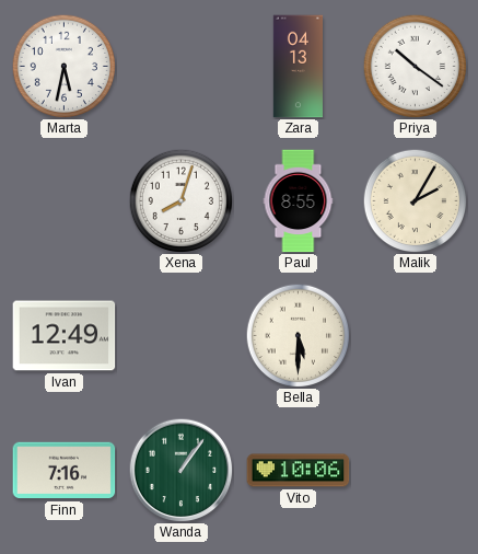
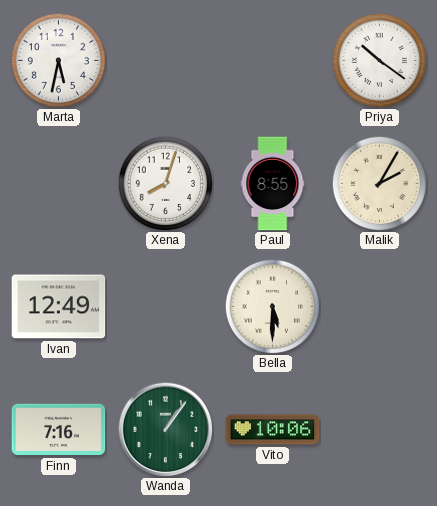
Zara: 04:13 -> none (298, 67)
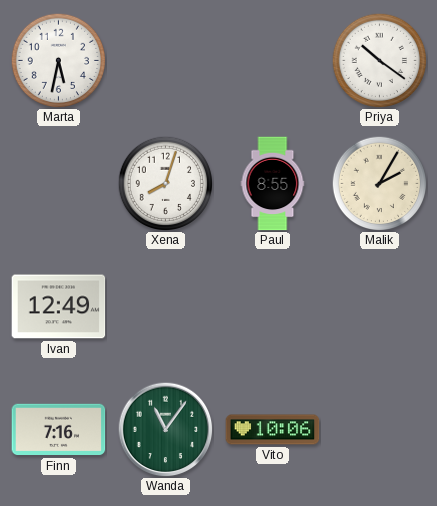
Bella: 5:30 -> none (272, 306)
Wanda: 1:06 -> 11:06 (165, 429)
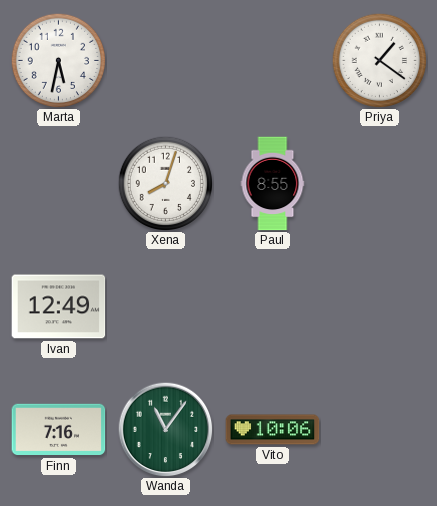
Priya: 10:21 -> 1:21 (379, 60)
Malik: 2:05 -> none (379, 183)
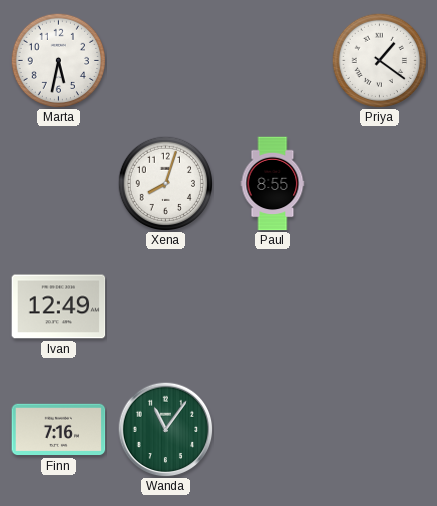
Vito: 10:06 -> none (273, 430)
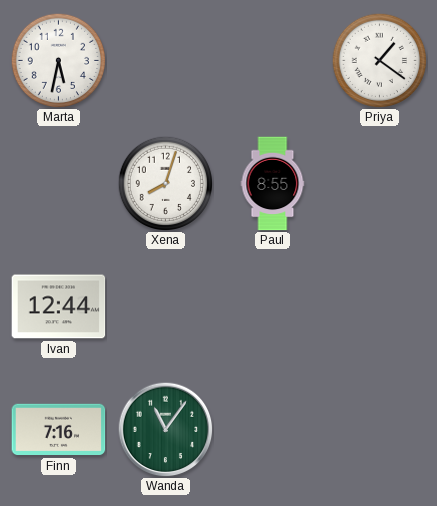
Ivan: 12:49 -> 12:44 (59, 307)
